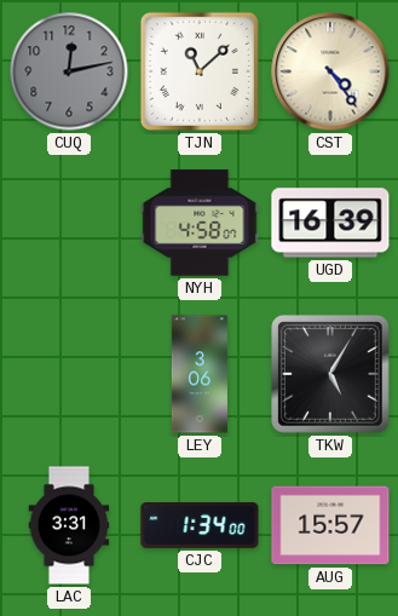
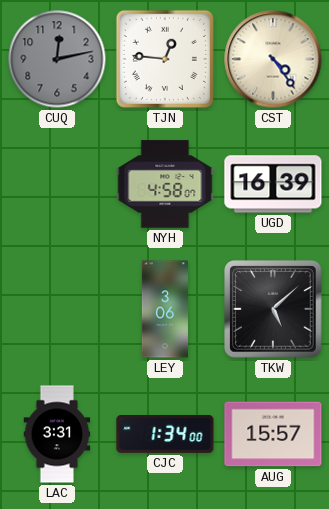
TJN: 11:08 -> 12:46 (165, 59)
TKW: 5:05 -> 5:08 (273, 309)
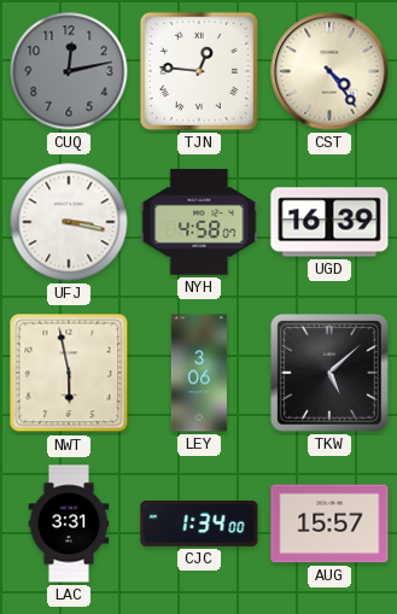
UFJ: none -> 3:17 (69, 222)
NWT: none -> 5:58 (69, 373)
